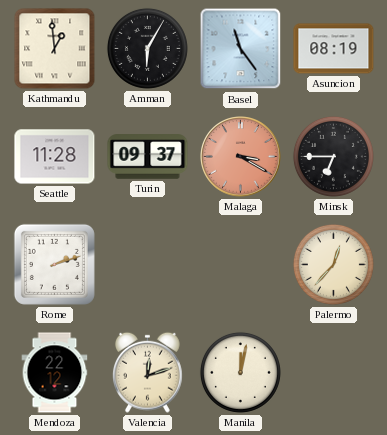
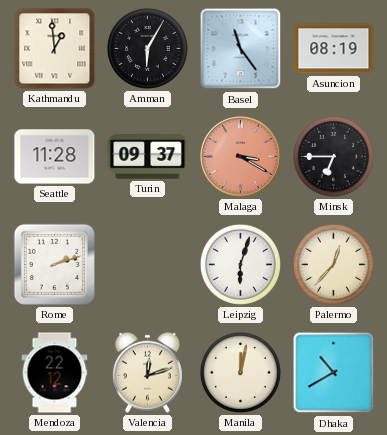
Leipzig: none -> 6:03 (240, 264)
Dhaka: none -> 10:40 (334, 373)
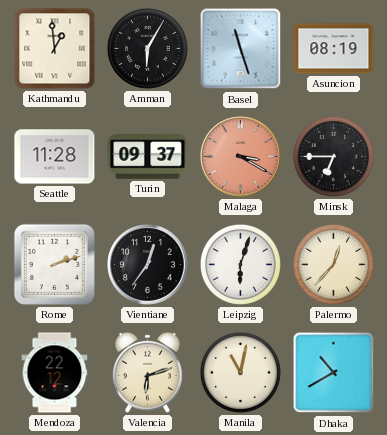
Basel: 11:24 -> 11:27 (241, 49)
Vientiane: none -> 12:36 (148, 265)
Valencia: 12:12 -> 6:12 (147, 372)
Manila: 12:02 -> 11:02 (240, 372)
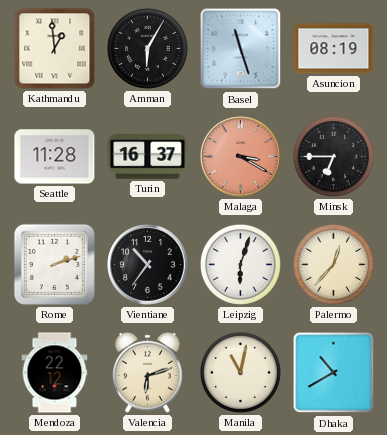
Turin: 09:37 -> 16:37 (148, 157)
Vientiane: 12:36 -> 10:36 (148, 265)
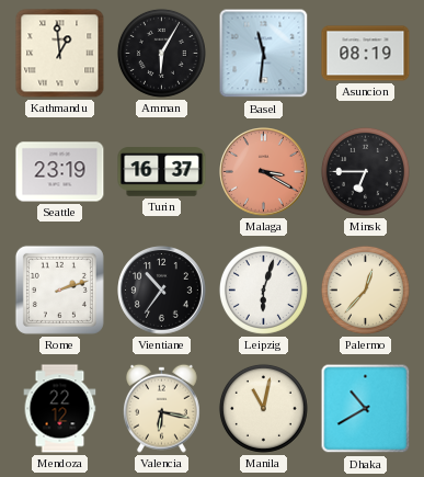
Basel: 11:27 -> 11:31 (264, 54)
Seattle: 11:28 -> 23:19 (60, 172)
Valencia: 6:12 -> 6:17 (161, 408)
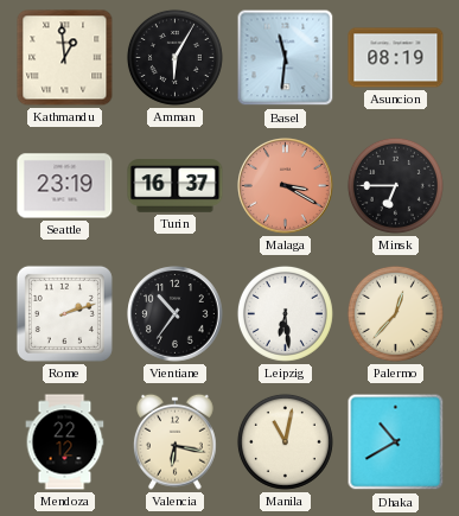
Leipzig: 6:03 -> 6:29 (285, 313)
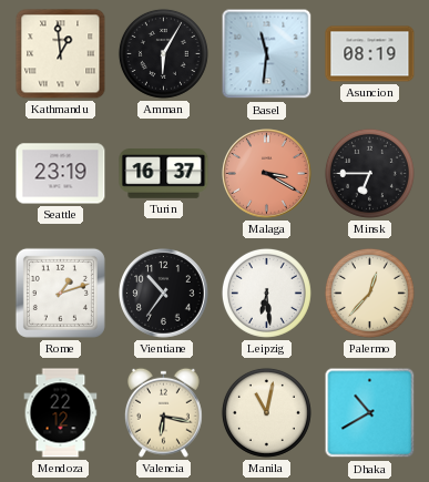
Rome: 2:12 -> 1:12 (60, 293)
